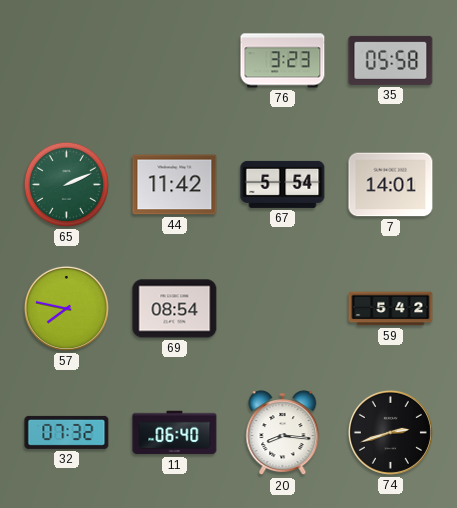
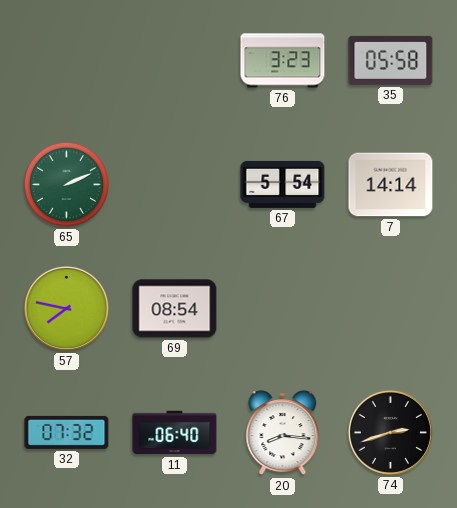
44: 11:42 -> none (175, 185)
7: 14:01 -> 14:14 (391, 185)
59: 5:42 -> none (391, 309)
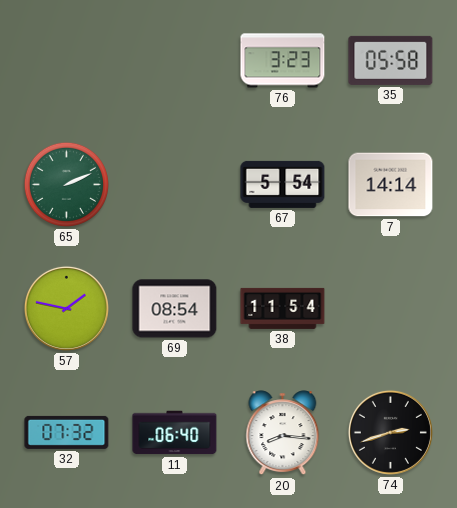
57: 7:47 -> 1:47 (66, 308)
38: none -> 11:54 (283, 308)
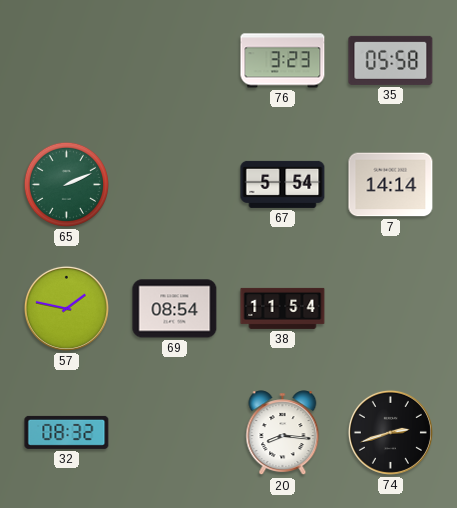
32: 07:32 -> 08:32 (67, 432)
11: 06:40 -> none (175, 433)
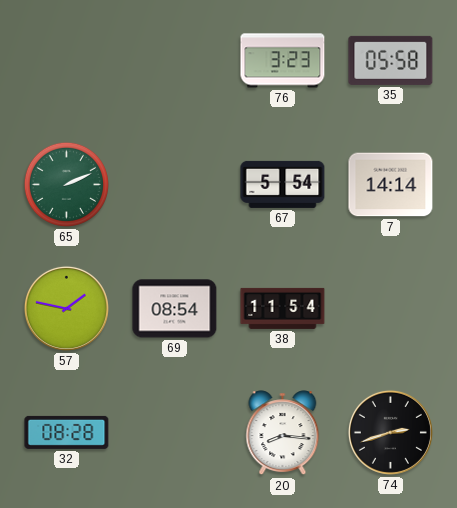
32: 08:32 -> 08:28 (67, 432)
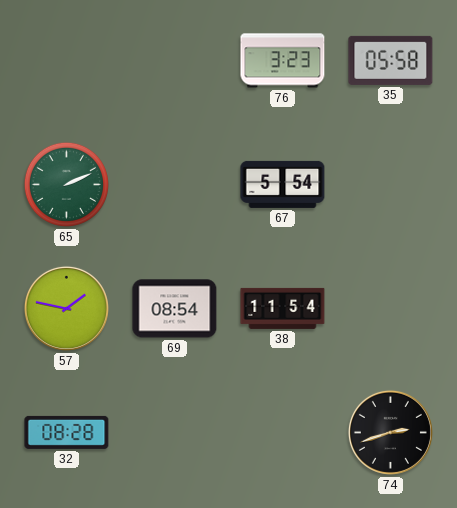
7: 14:14 -> none (391, 185)
20: 8:16 -> none (283, 433)
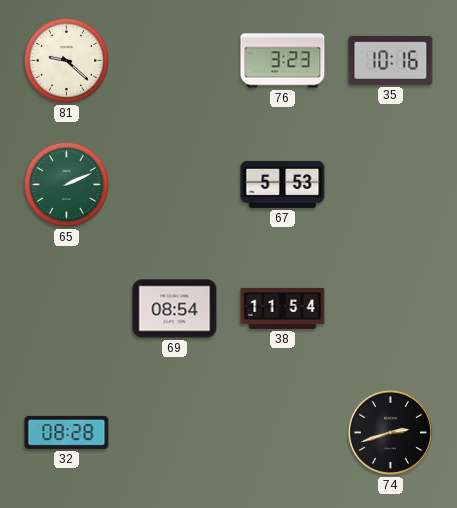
81: none -> 9:22 (66, 60)
35: 05:58 -> 10:16 (391, 60)
67: 5:54 -> 5:53 (283, 184)
57: 1:47 -> none (66, 308)
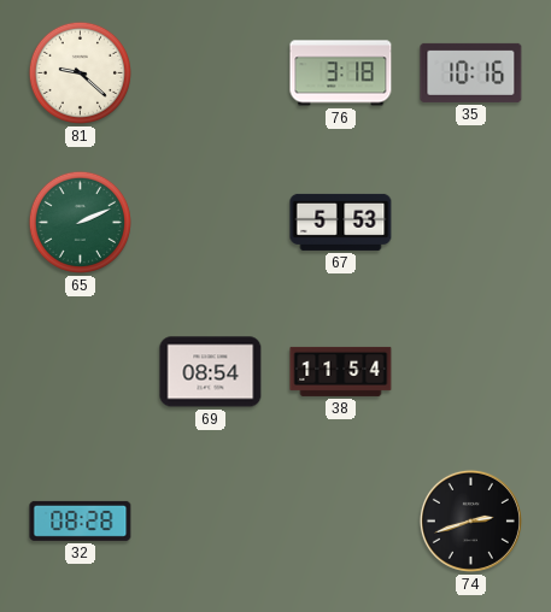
76: 3:23 -> 3:18 (341, 73)
